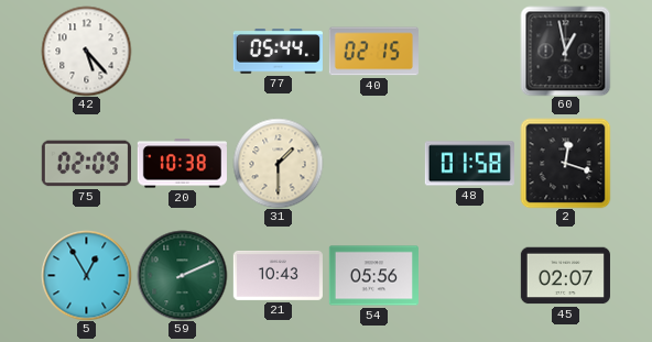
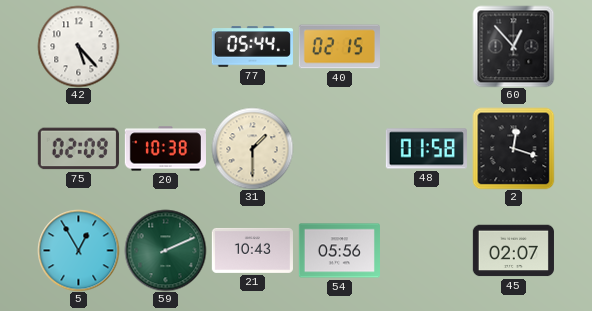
60: 12:58 -> 12:53 (513, 46)
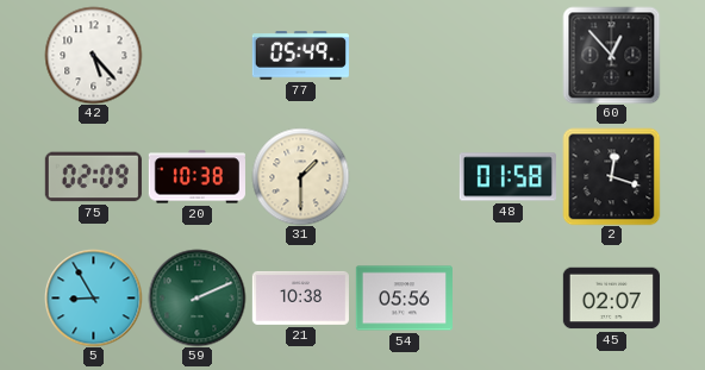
77: 05:44 -> 05:49 (300, 56)
40: 02:15 -> none (339, 47)
5: 12:55 -> 8:55 (93, 297)
21: 10:43 -> 10:38 (300, 297)
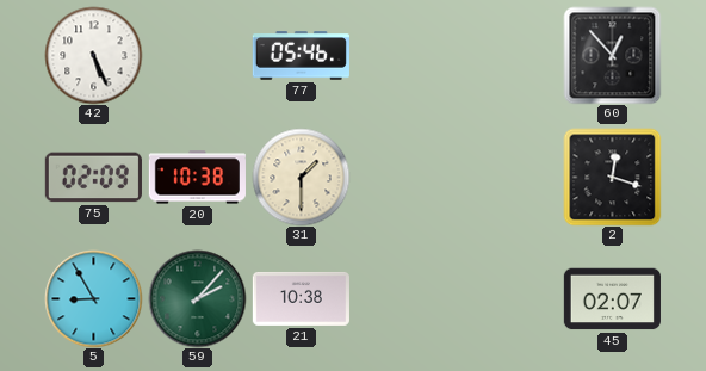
42: 5:23 -> 5:26 (93, 55)
77: 05:49 -> 05:46 (301, 56)
48: 01:58 -> none (507, 177)
59: 2:11 -> 2:07 (197, 298)
54: 05:56 -> none (404, 299)
